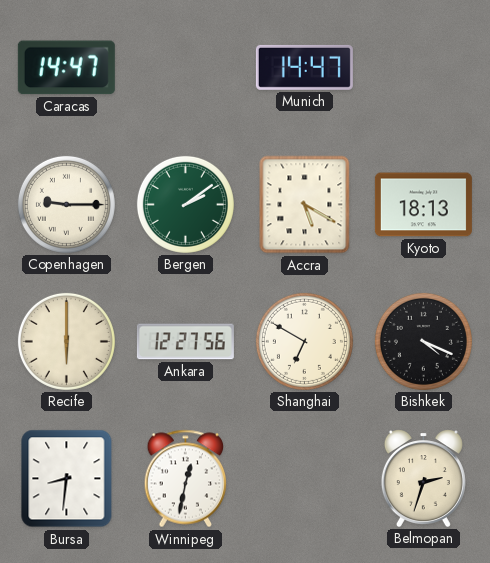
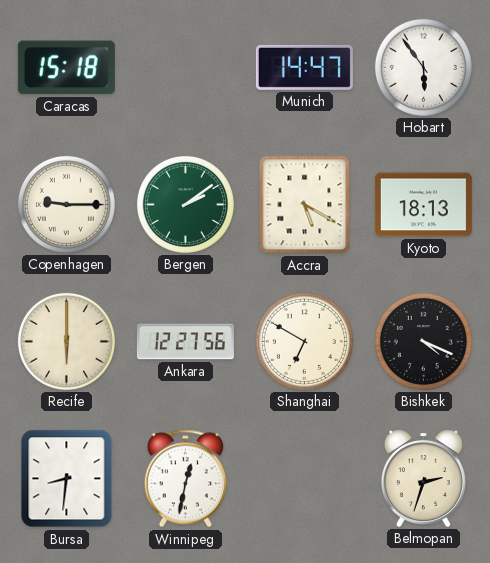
Caracas: 14:47 -> 15:18 (66, 68)
Hobart: none -> 5:54 (423, 67)
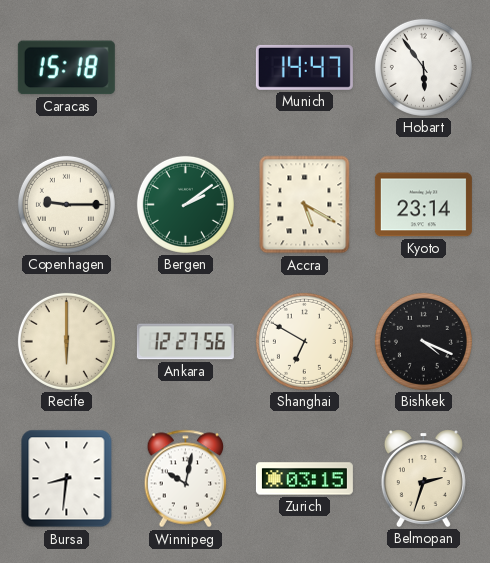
Kyoto: 18:13 -> 23:14 (423, 205)
Winnipeg: 12:32 -> 10:02 (186, 479)
Zurich: none -> 03:15 (304, 479)
